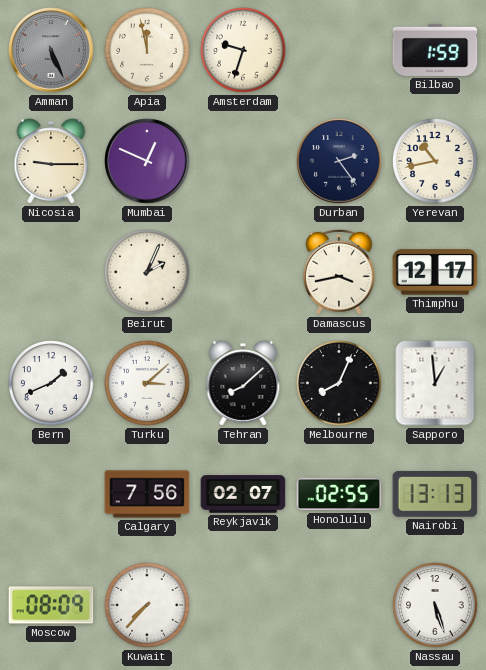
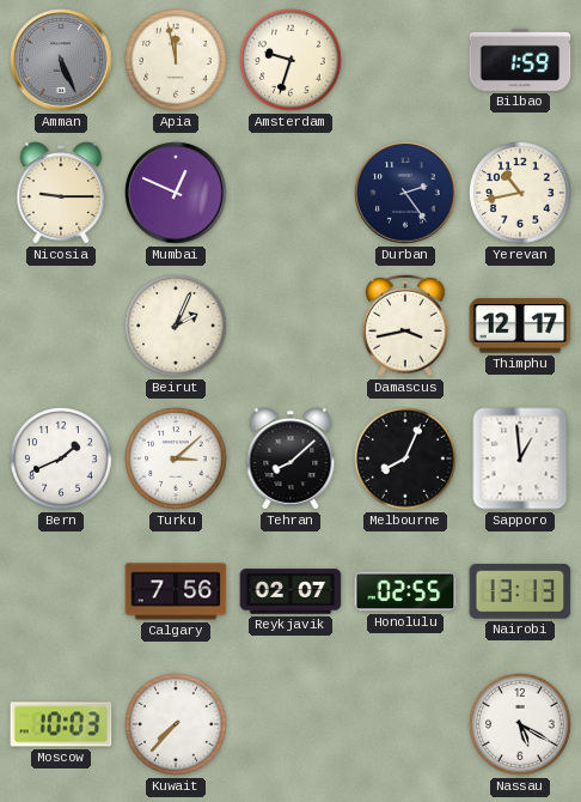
Moscow: 08:09 -> 10:03 (61, 724)
Nassau: 5:27 -> 5:20 (520, 724)
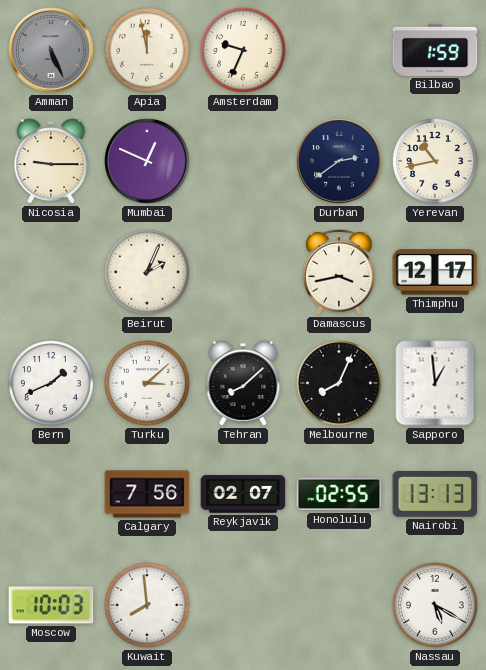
Amsterdam: 9:33 -> 9:34 (243, 50)
Durban: 2:24 -> 2:39 (339, 161)
Kuwait: 7:37 -> 7:59 (147, 605)
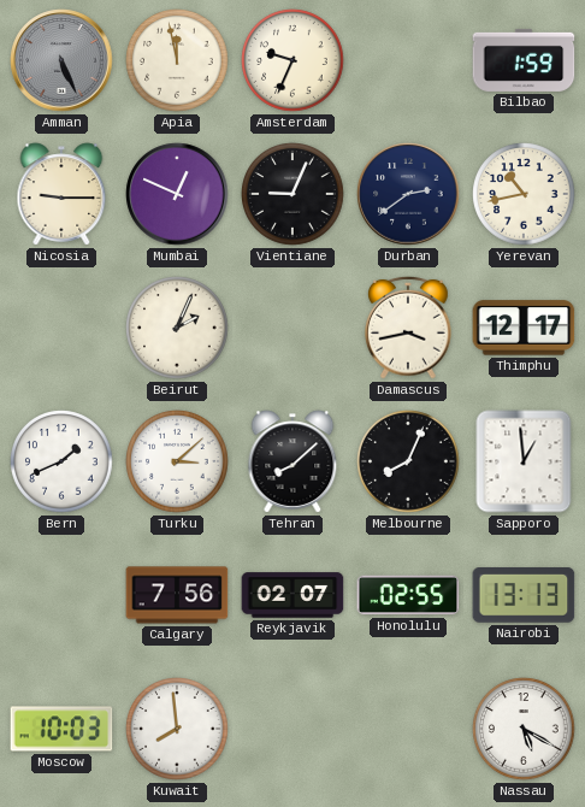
Vientiane: none -> 9:04 (292, 194)
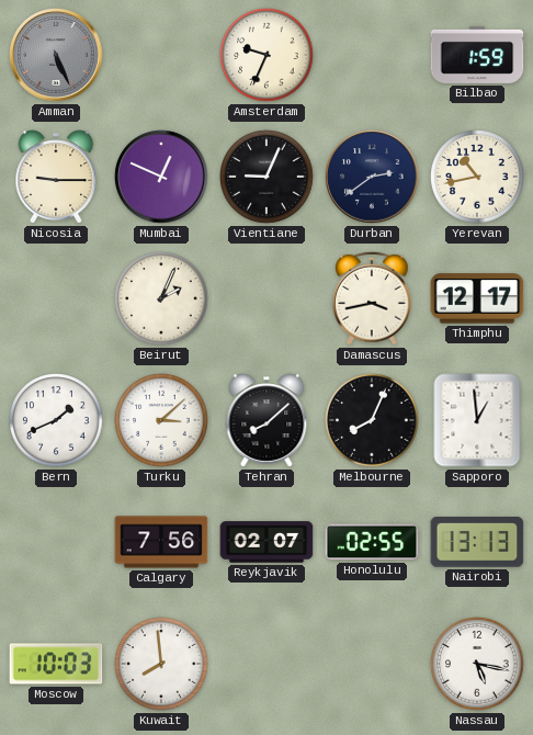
Apia: 11:58 -> none (177, 60)
Nassau: 5:20 -> 5:17 (477, 664)
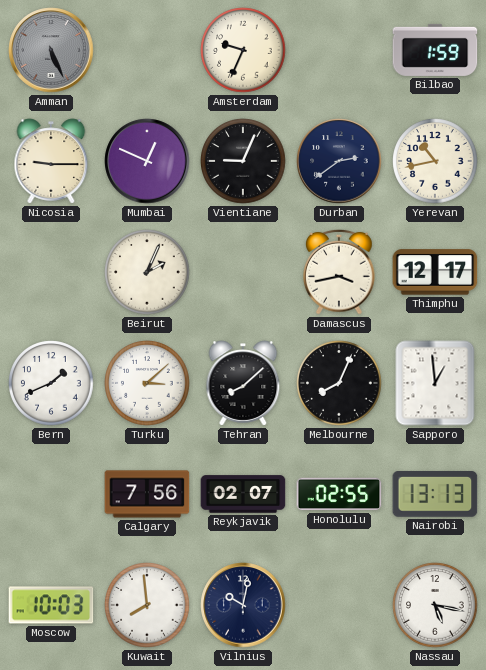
Vilnius: none -> 10:02 (243, 605)
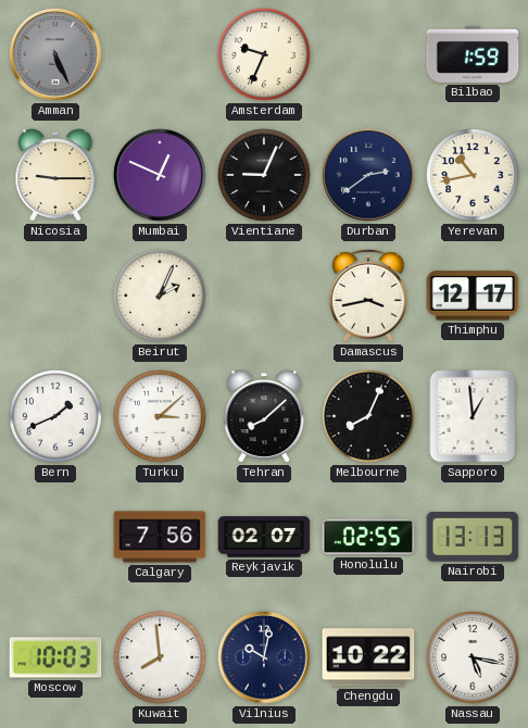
Chengdu: none -> 10:22 (368, 657)
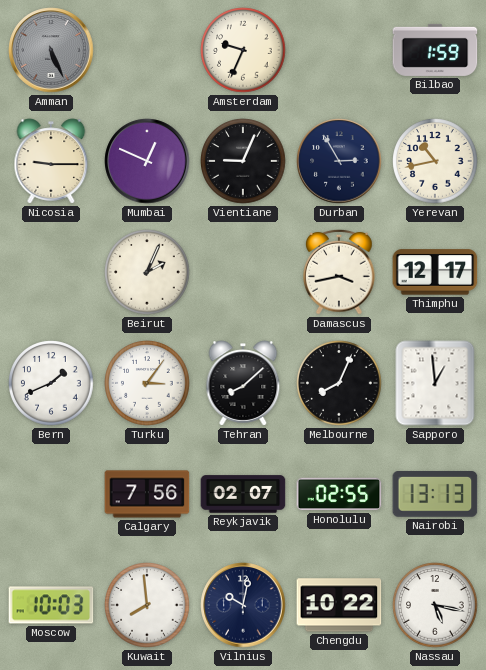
Durban: 2:39 -> 2:55 (339, 161)
Turku: 3:08 -> 3:06 (147, 383)
